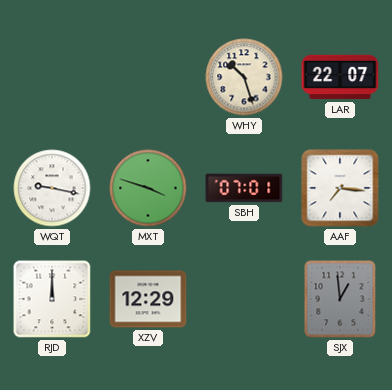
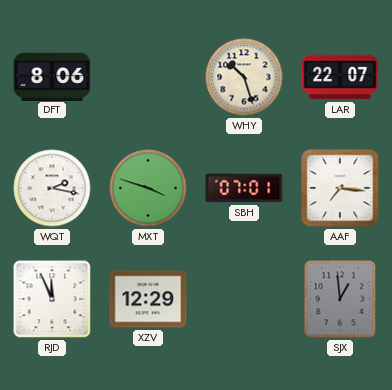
DFT: none -> 8:06 (52, 76)
WQT: 9:17 -> 2:17 (52, 188)
RJD: 12:00 -> 11:56 (52, 299)
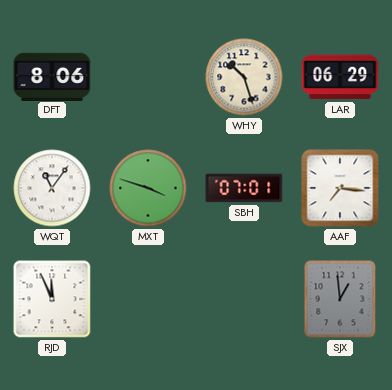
LAR: 22:07 -> 06:29 (340, 77)
WQT: 2:17 -> 11:06 (52, 188)
XZV: 12:29 -> none (148, 299)
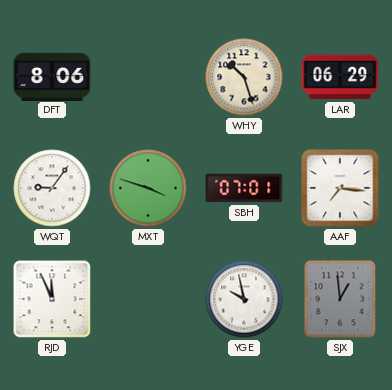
WQT: 11:06 -> 9:06 (52, 188)
YGE: none -> 9:58 (244, 299)
